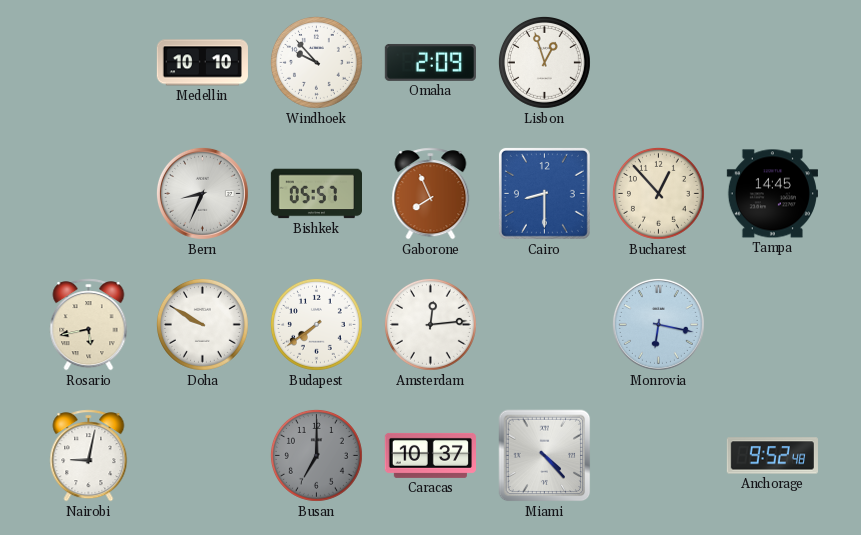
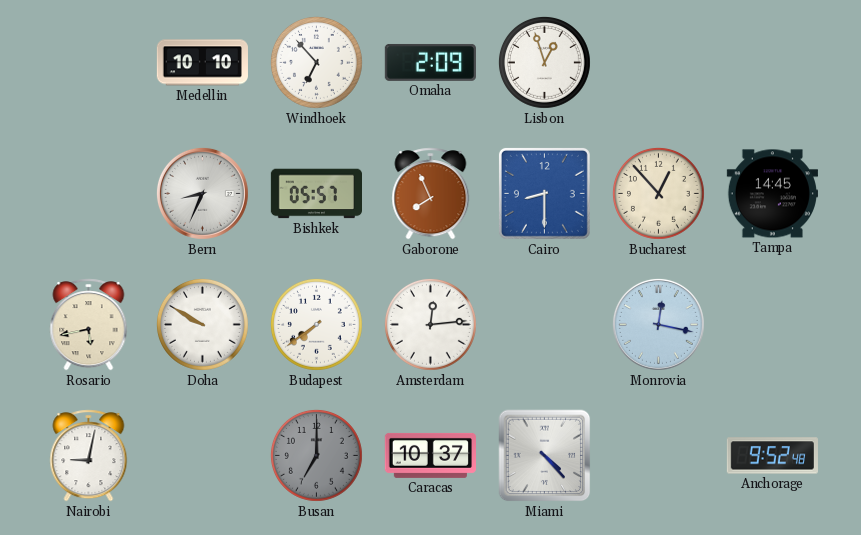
Windhoek: 9:53 -> 6:53 (316, 62)
Monrovia: 6:17 -> 12:17 (658, 324)
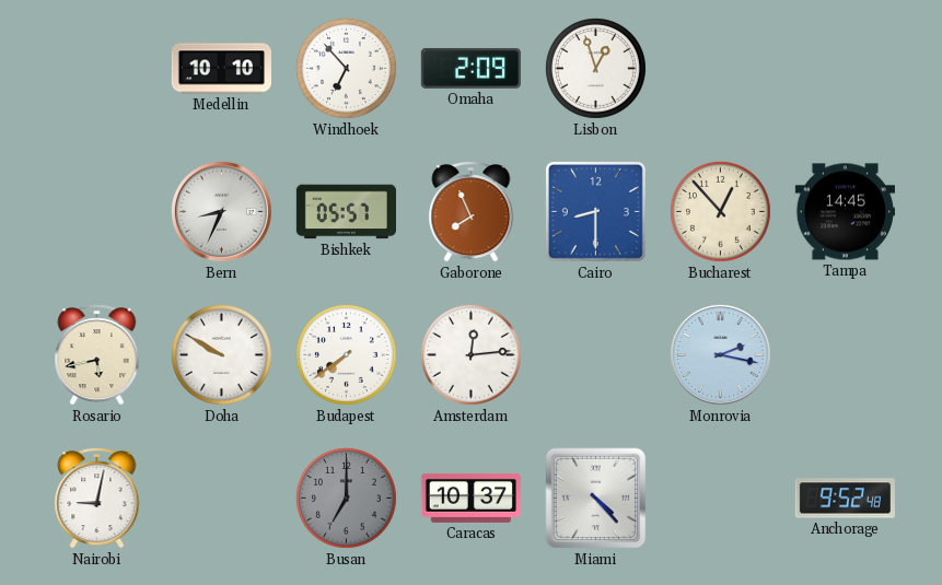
Monrovia: 12:17 -> 2:17 (720, 354)
